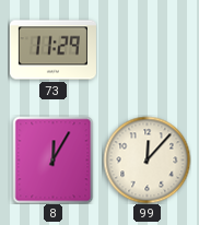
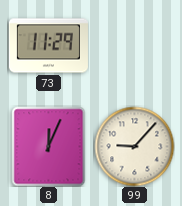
8: 12:05 -> 12:04 (49, 146)
99: 12:07 -> 9:07 (134, 146)
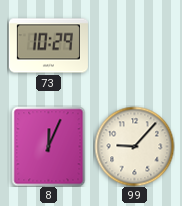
73: 11:29 -> 10:29 (48, 46)
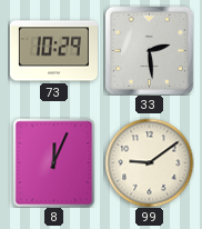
33: none -> 2:29 (149, 50)
99: 9:07 -> 9:09 (149, 162)
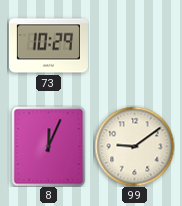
33: 2:29 -> none (149, 50)
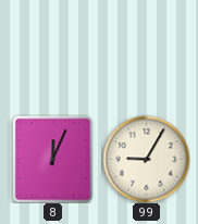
73: 10:29 -> none (48, 46)
99: 9:09 -> 9:05 (146, 159)
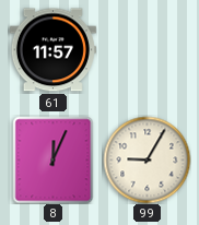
61: none -> 11:57 (52, 50)
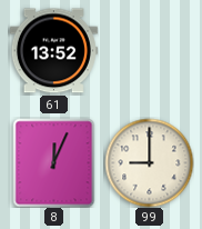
61: 11:57 -> 13:52 (53, 51)
99: 9:05 -> 9:00 (149, 162)
